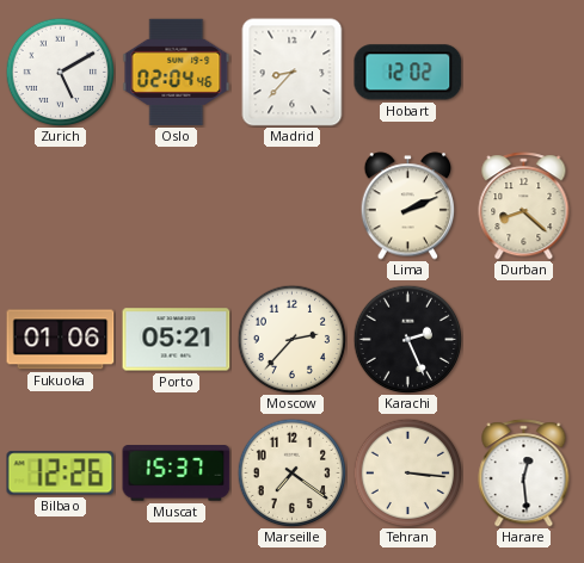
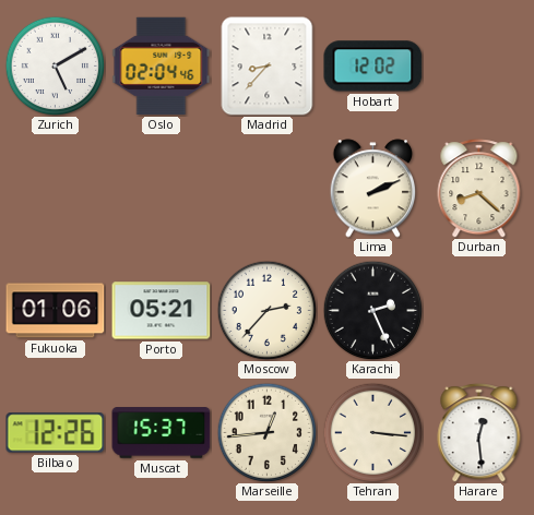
Marseille: 7:21 -> 12:44 (266, 432)
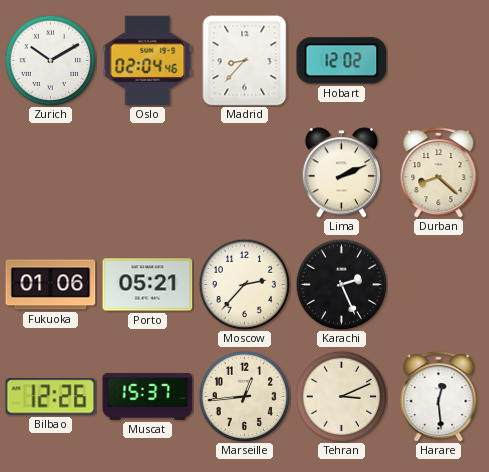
Zurich: 5:10 -> 10:10 (50, 60)
Tehran: 3:16 -> 3:11 (341, 396)
